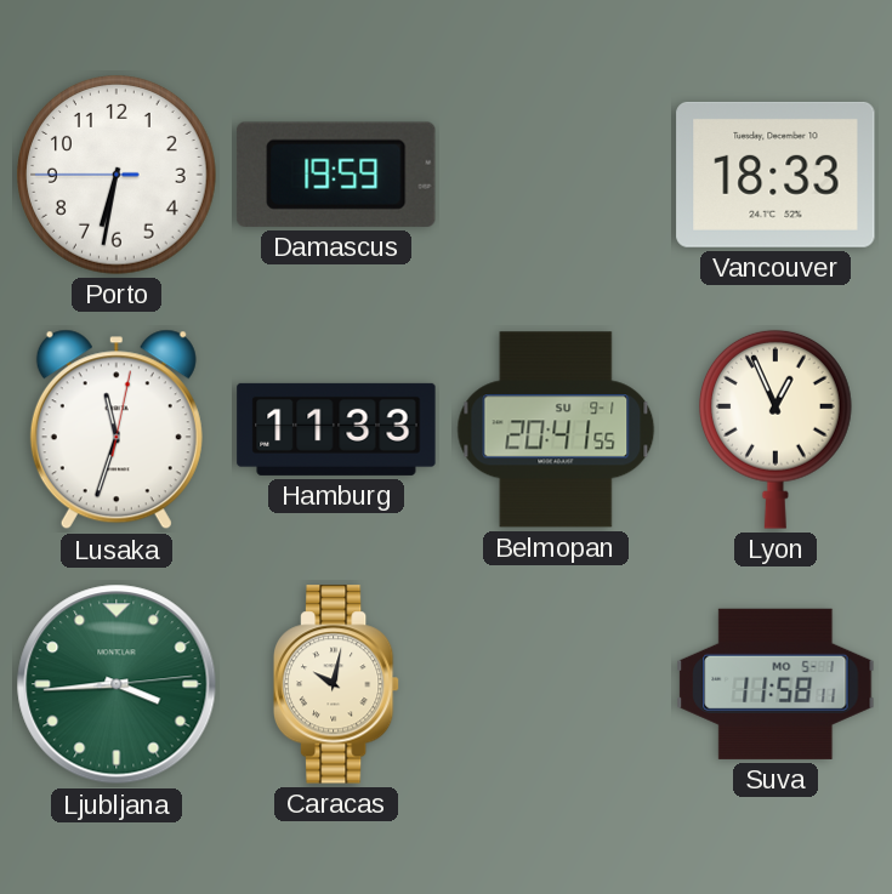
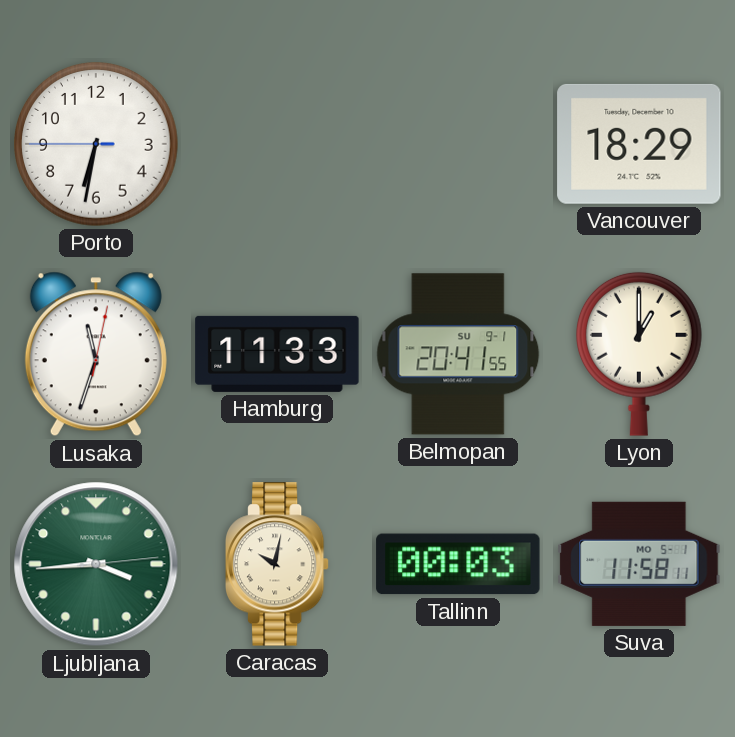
Damascus: 19:59 -> none (336, 175)
Vancouver: 18:33 -> 18:29 (639, 144)
Lyon: 12:56 -> 1:00 (639, 354)
Tallinn: none -> 00:03 (458, 564)
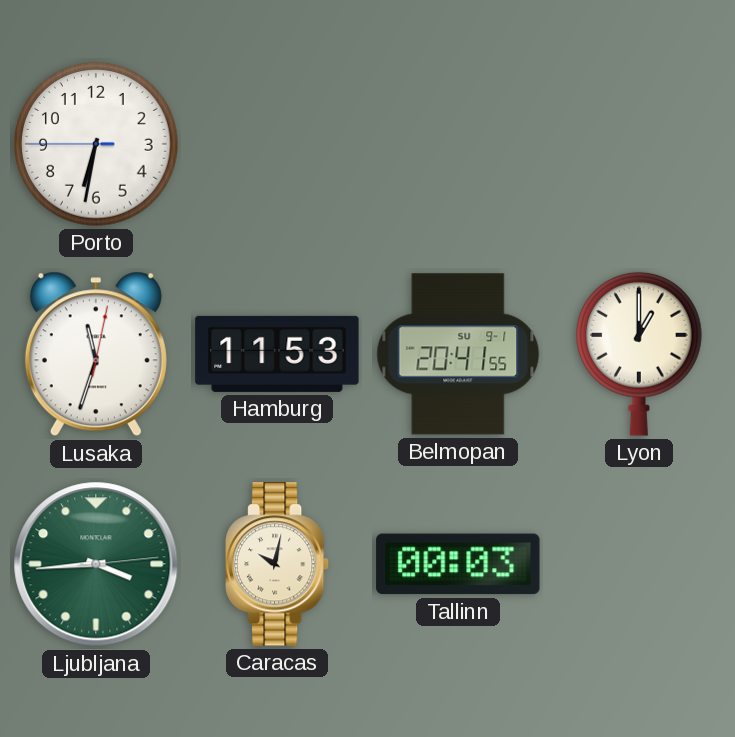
Vancouver: 18:29 -> none (639, 144)
Hamburg: 11:33 -> 11:53 (277, 354)
Suva: 11:58 -> none (639, 564)
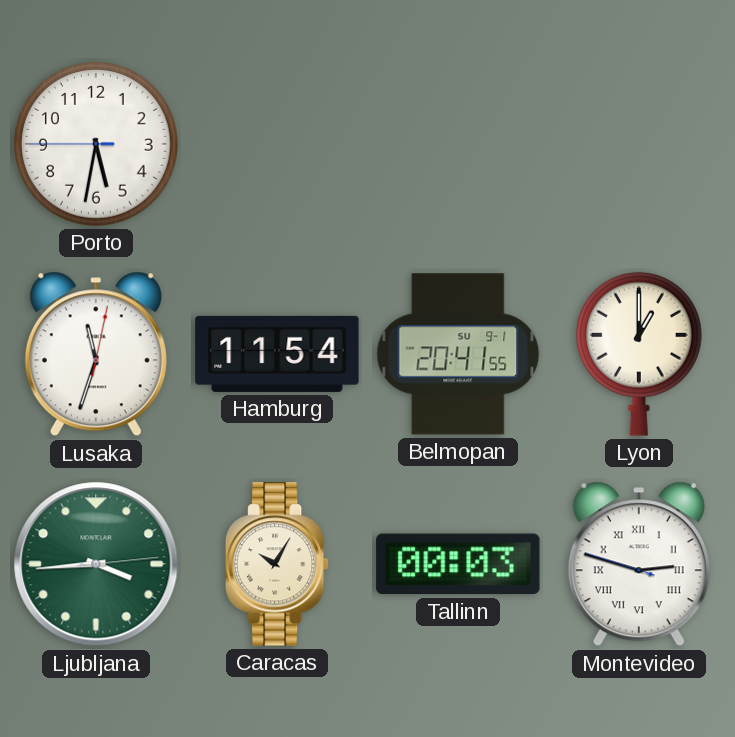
Porto: 6:31 -> 5:31 (97, 145)
Hamburg: 11:53 -> 11:54 (277, 354)
Caracas: 10:02 -> 10:05 (277, 564)
Montevideo: none -> 2:47 (639, 564)
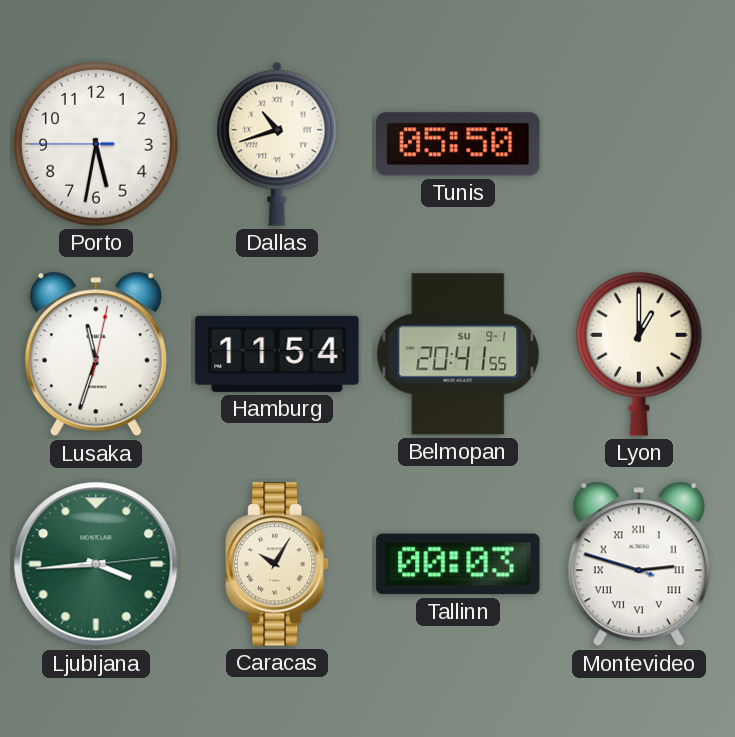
Dallas: none -> 10:42 (277, 144)
Tunis: none -> 05:50 (458, 144)
